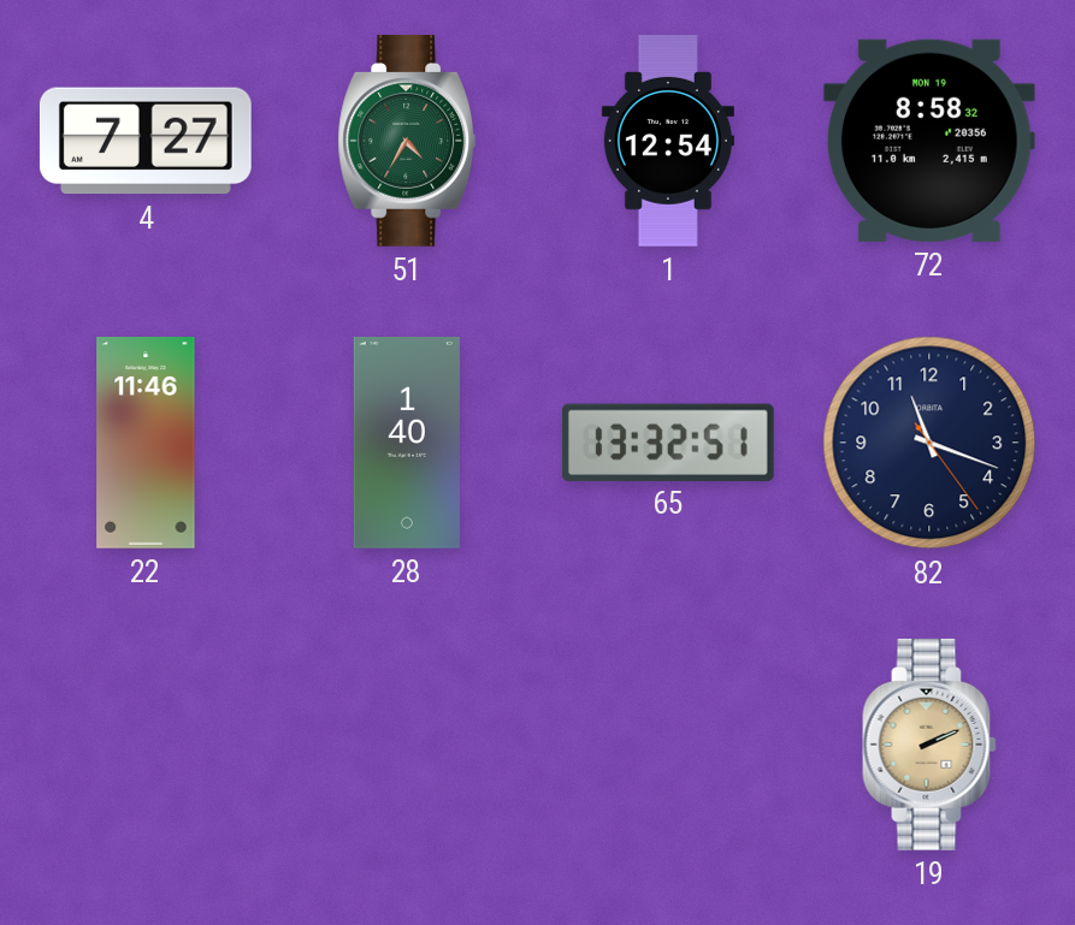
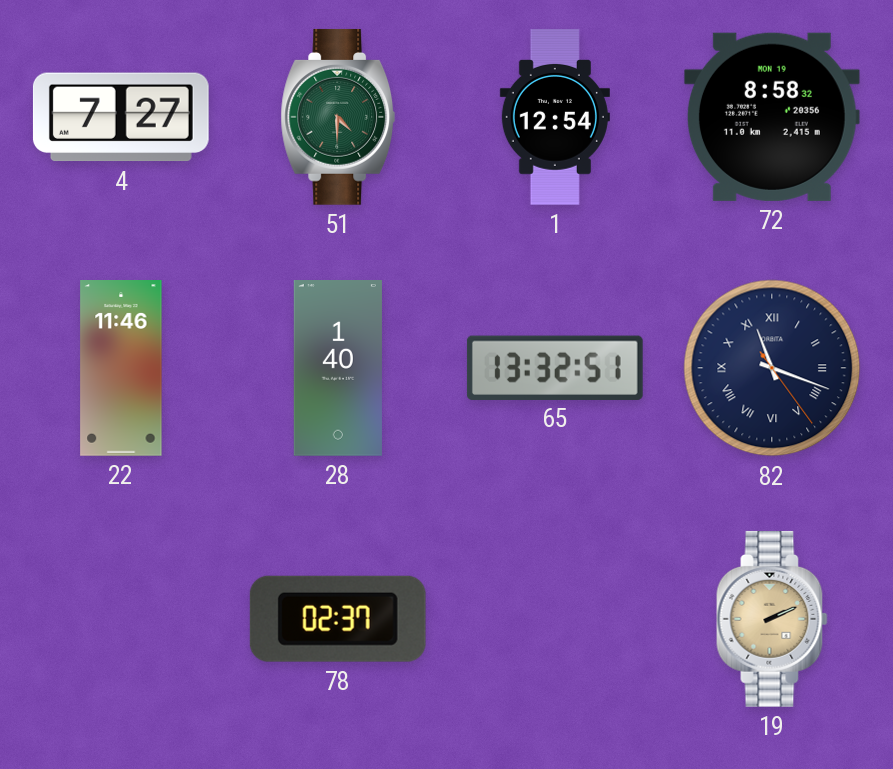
51: 4:35 -> 4:30 (338, 117)
82 numerals: Arabic -> Roman (772, 368)
78: none -> 02:37 (338, 619)
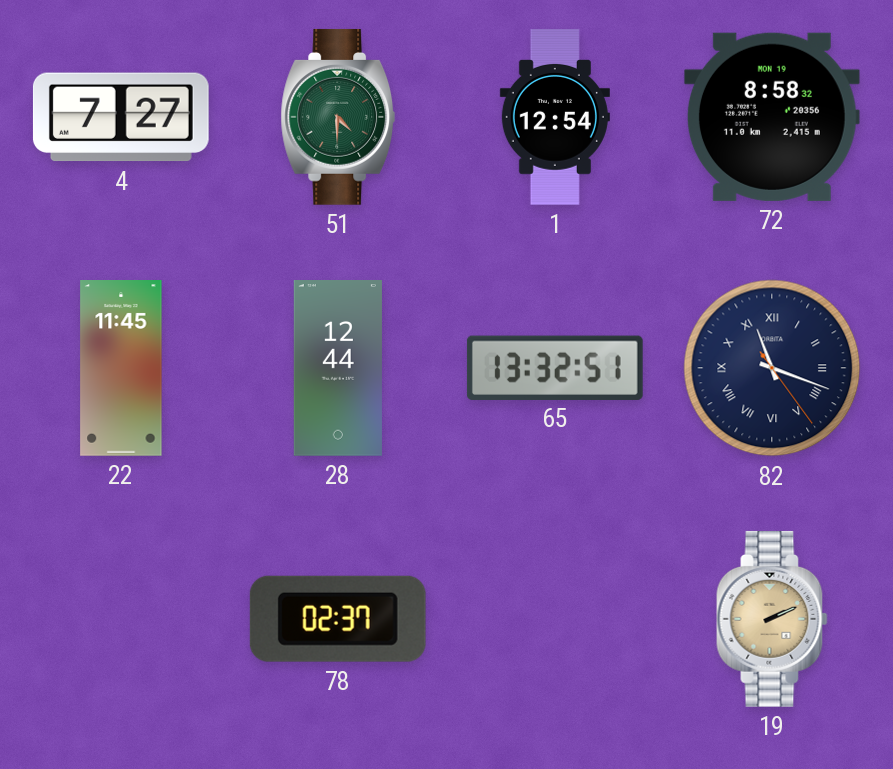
22: 11:46 -> 11:45 (121, 369)
28: 1:40 -> 12:44 (338, 369)
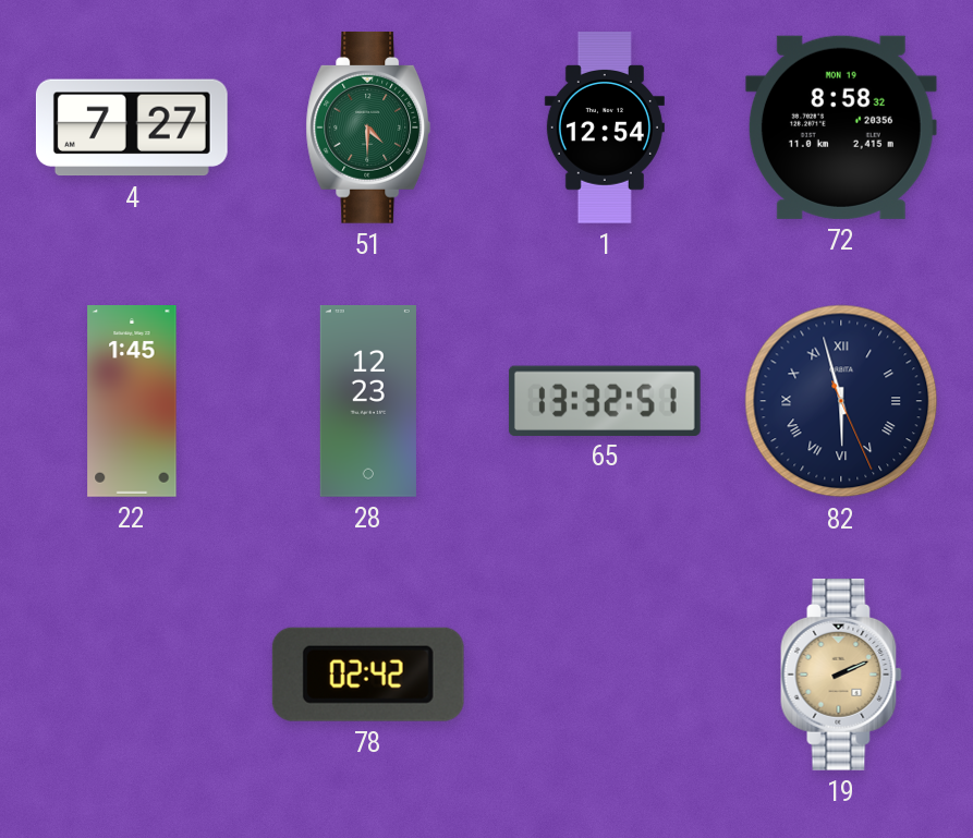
22: 11:45 -> 1:45 (132, 402)
28: 12:44 -> 12:23 (368, 402)
82: 11:18 -> 5:57 (841, 401)
78: 02:37 -> 02:42 (368, 675)
